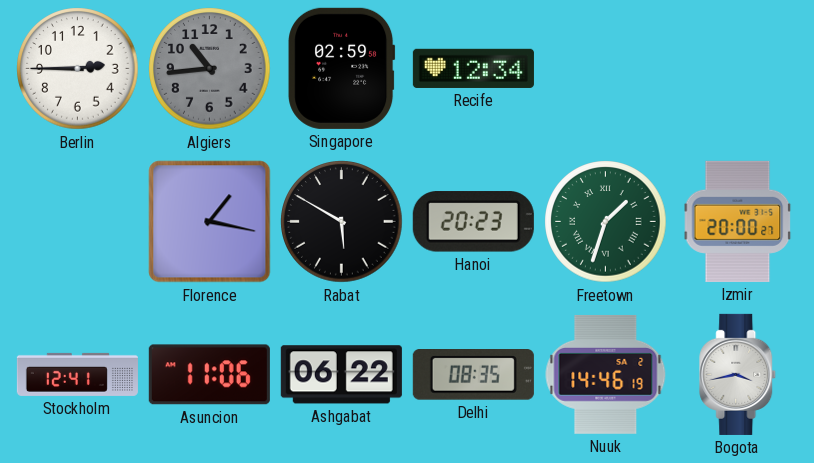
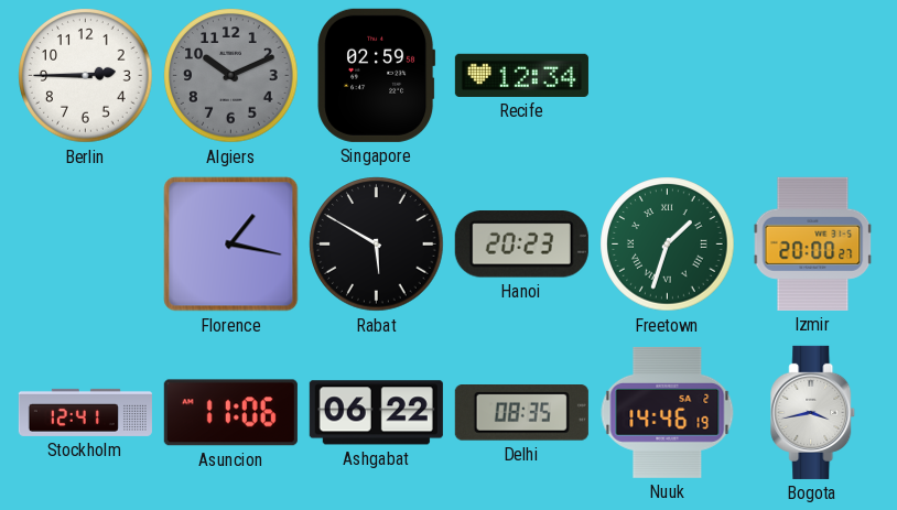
Algiers: 10:44 -> 10:11 (231, 76)
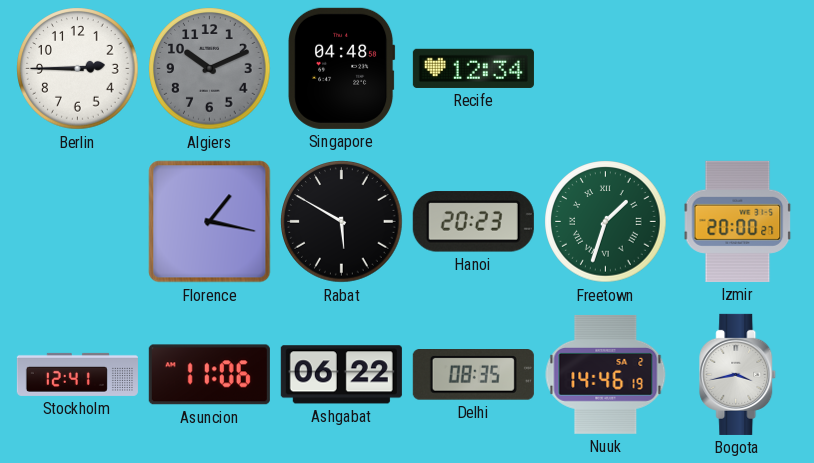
Singapore: 02:59 -> 04:48 (342, 68)
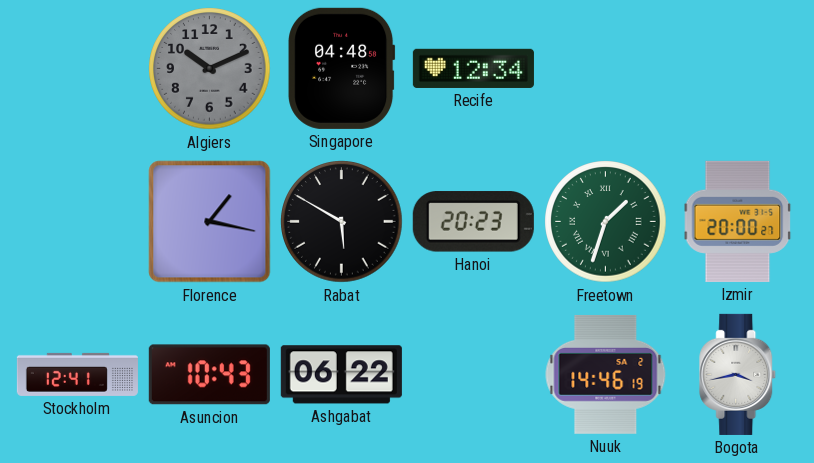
Berlin: 2:45 -> none (78, 69)
Asuncion: 11:06 -> 10:43 (209, 375)
Delhi: 08:35 -> none (473, 375)
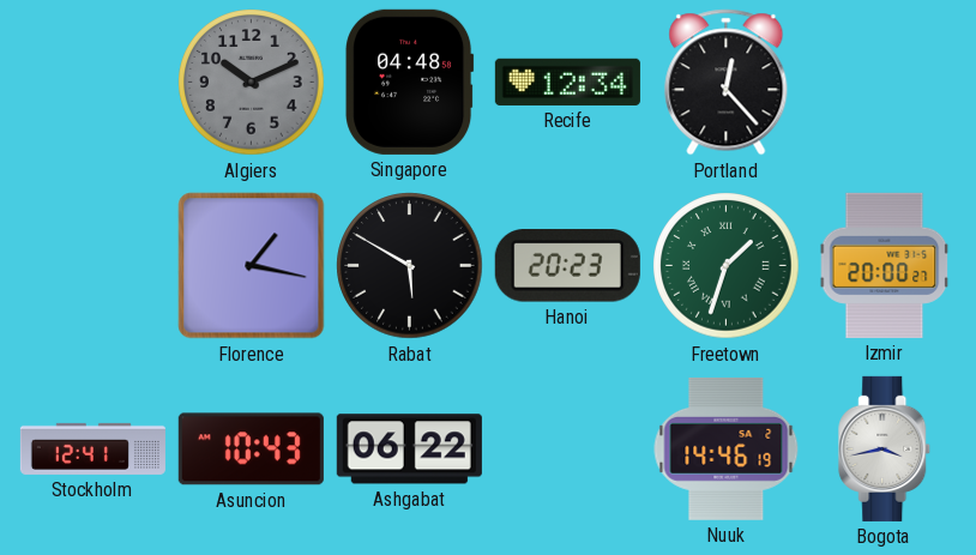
Portland: none -> 12:23 (727, 83)
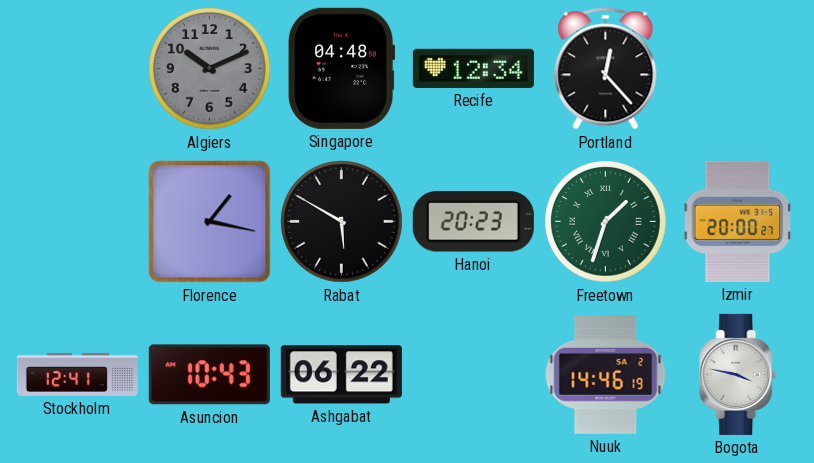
Bogota: 3:43 -> 3:47 (738, 374)
